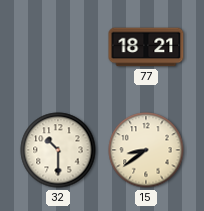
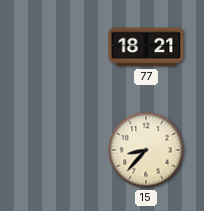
32: 10:30 -> none (58, 150)
15: 8:39 -> 8:37 (146, 150)
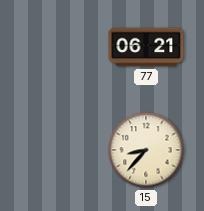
77: 18:21 -> 06:21 (146, 47)
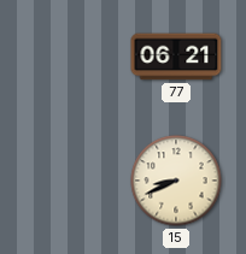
15: 8:37 -> 8:41 (176, 181)
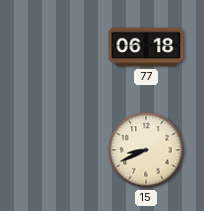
77: 06:21 -> 06:18 (146, 47)
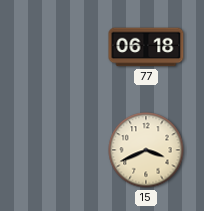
15: 8:41 -> 3:41 (146, 150)
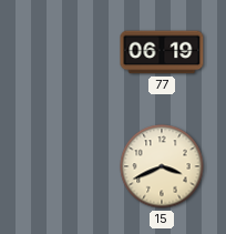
77: 06:18 -> 06:19 (162, 52)
